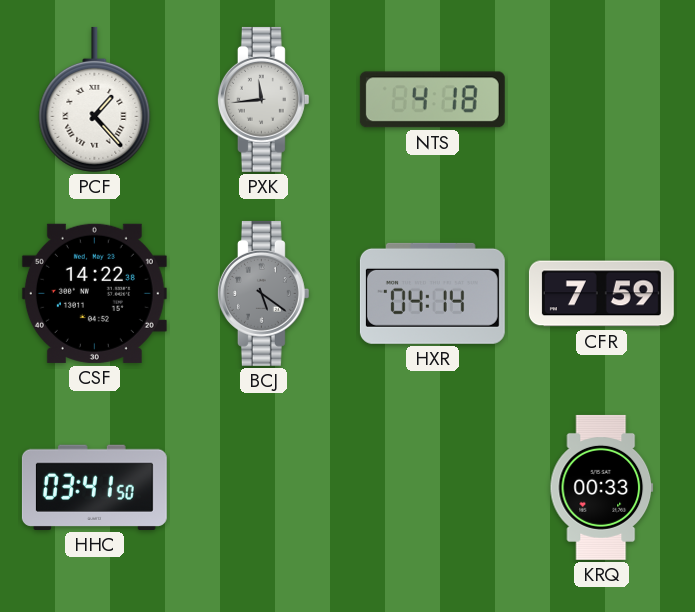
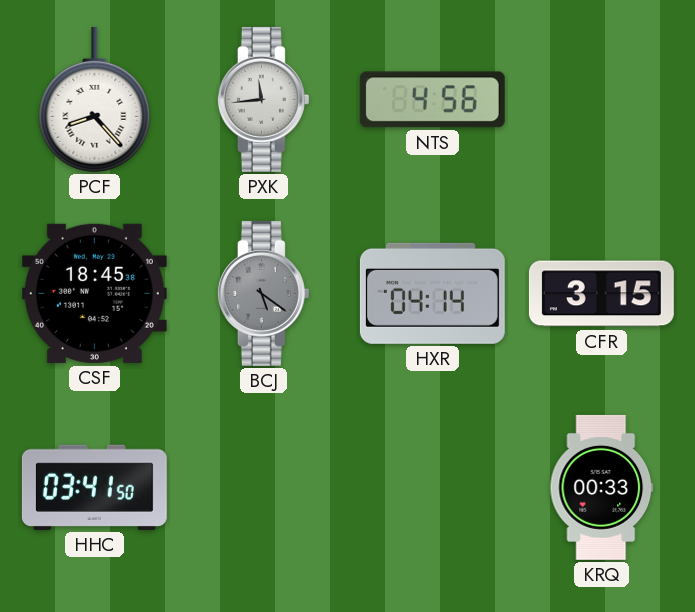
PCF: 1:23 -> 8:23 (95, 99)
NTS: 4:18 -> 4:56 (432, 100)
CSF: 14:22 -> 18:45 (94, 293)
CFR: 7:59 -> 3:15 (601, 294)
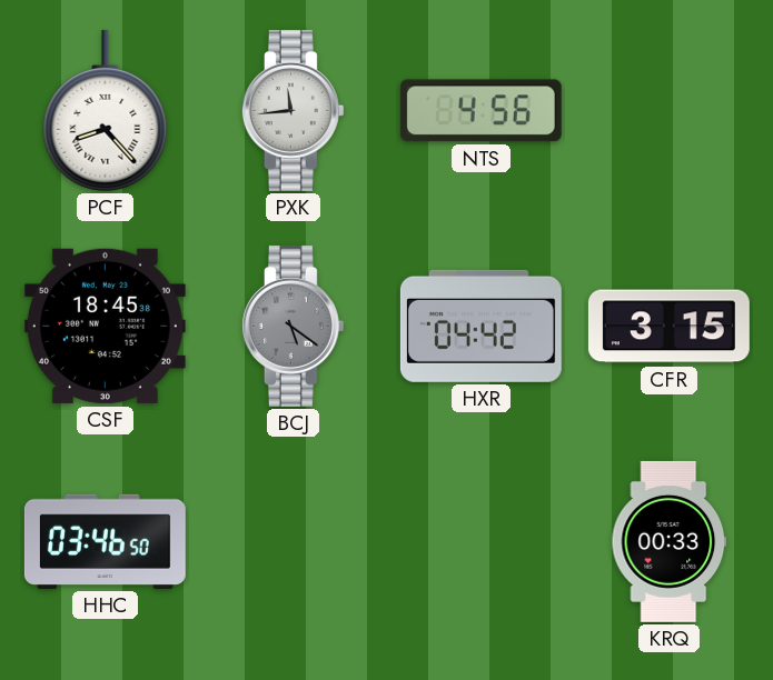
HXR: 04:14 -> 04:42 (480, 326)
HHC: 03:41 -> 03:46 (105, 541)
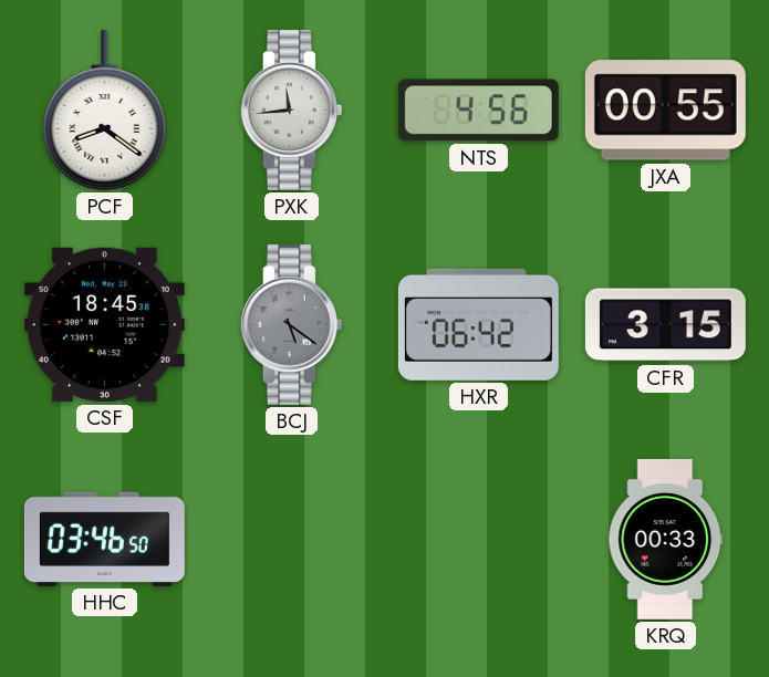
PCF: 8:23 -> 8:21 (105, 110)
JXA: none -> 00:55 (665, 111)
HXR: 04:42 -> 06:42 (478, 324)
